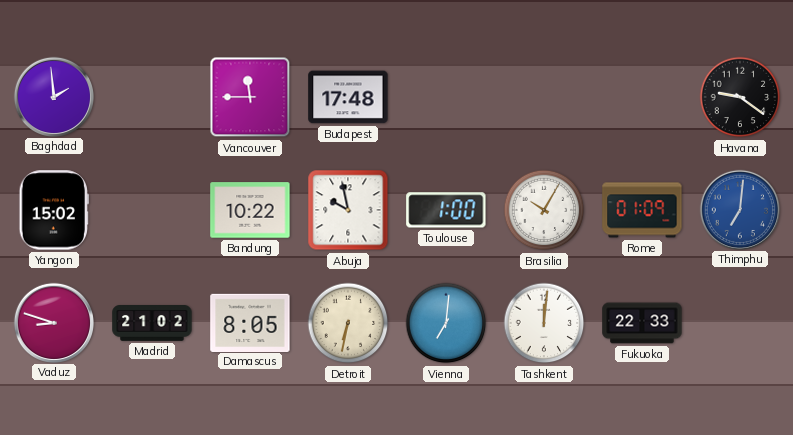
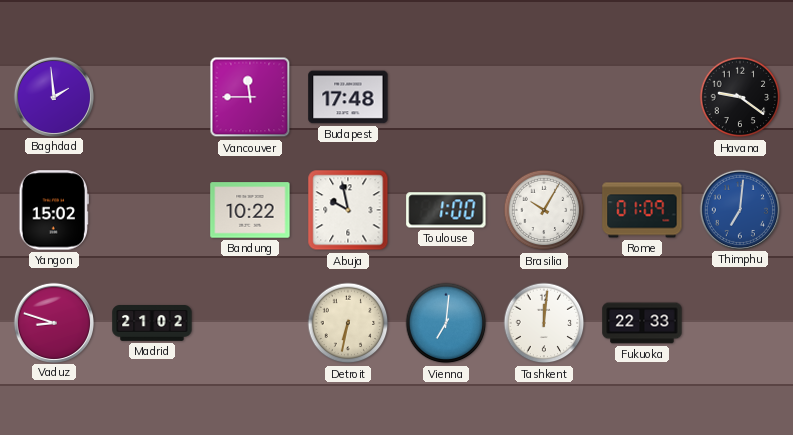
Damascus: 8:05 -> none (250, 322)
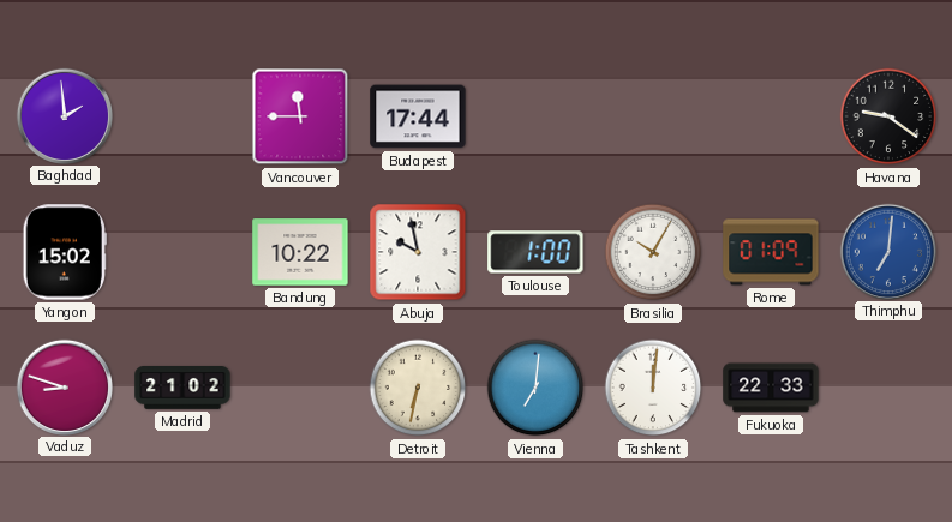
Budapest: 17:48 -> 17:44 (418, 116)
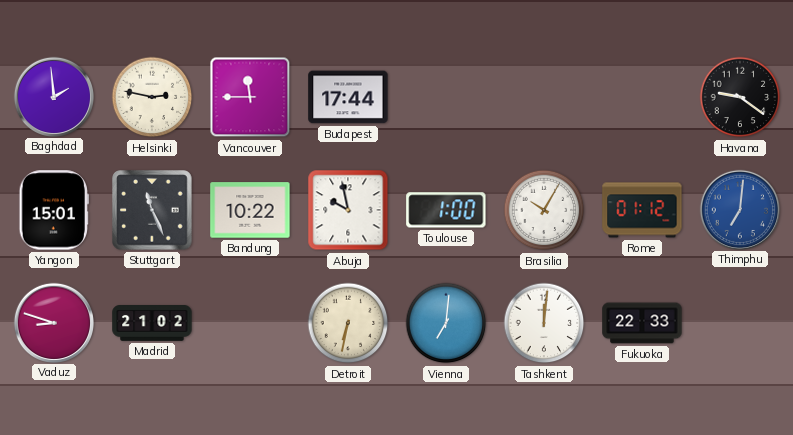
Helsinki: none -> 2:47 (152, 97)
Yangon: 15:02 -> 15:01 (54, 210)
Stuttgart: none -> 11:26 (152, 210)
Rome: 01:09 -> 01:12 (642, 210)
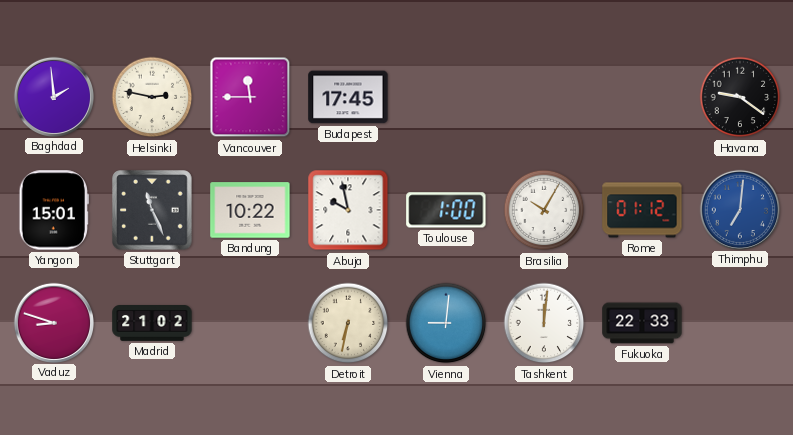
Budapest: 17:44 -> 17:45 (348, 97)
Vienna: 7:01 -> 9:01 (446, 323)
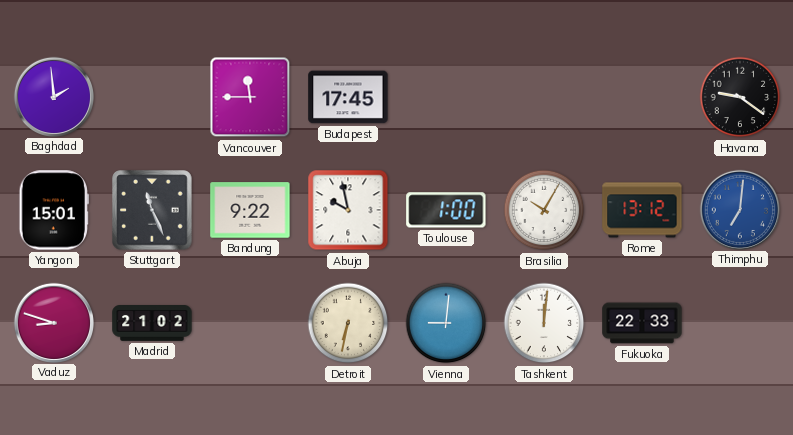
Helsinki: 2:47 -> none (152, 97)
Bandung: 10:22 -> 9:22 (250, 210)
Rome: 01:12 -> 13:12 (642, 210)
